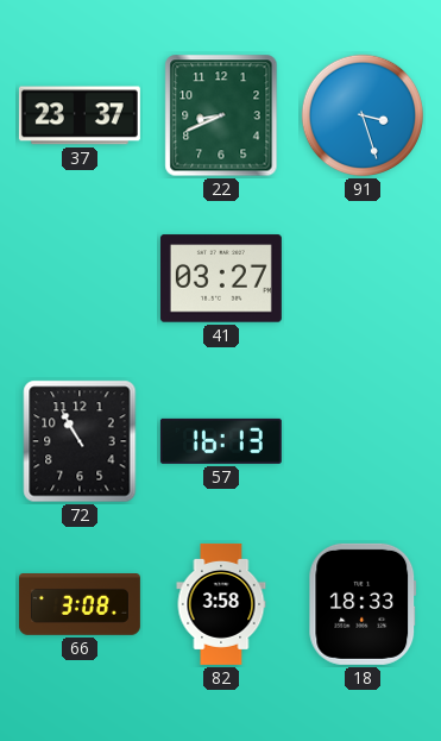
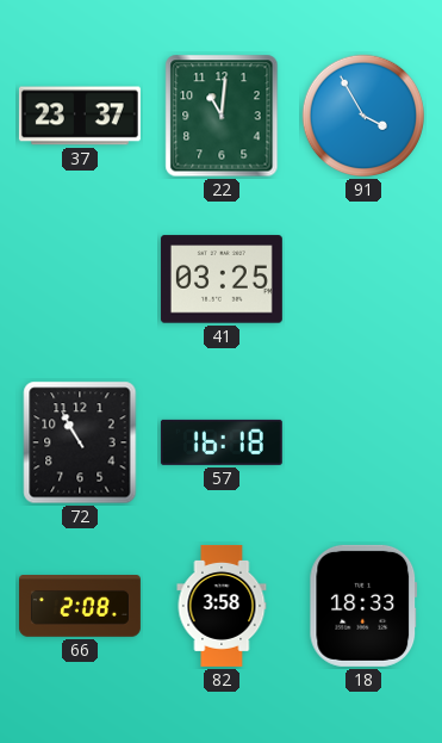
22: 8:41 -> 11:01 (222, 116)
91: 3:27 -> 3:55 (363, 116)
41: 03:27 -> 03:25 (222, 279)
57: 16:13 -> 16:18 (222, 442)
66: 3:08 -> 2:08 (80, 606)
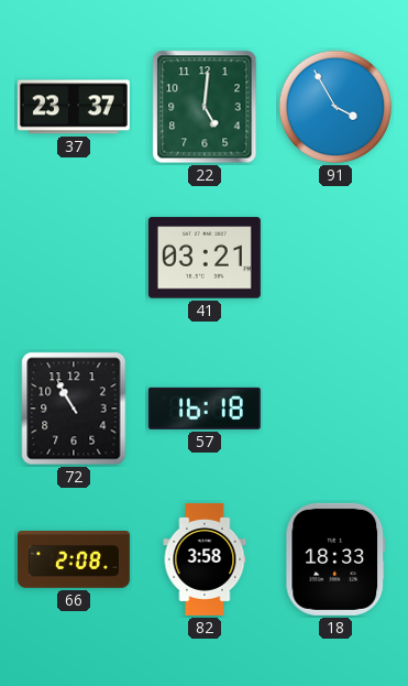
22: 11:01 -> 5:01 (205, 107)
41: 03:25 -> 03:21 (205, 258)
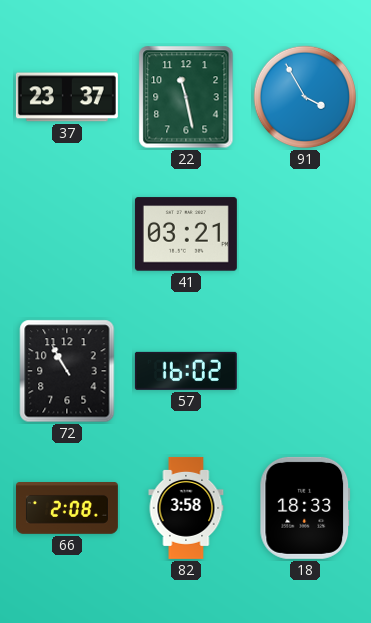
22: 5:01 -> 11:28 (186, 97)
57: 16:18 -> 16:02 (186, 371)
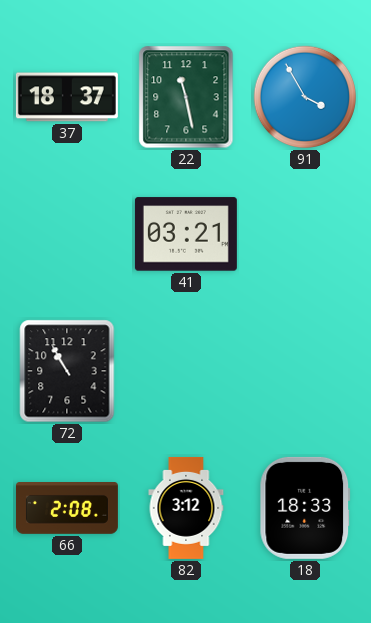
37: 23:37 -> 18:37 (67, 97)
57: 16:02 -> none (186, 371)
82: 3:58 -> 3:12 (186, 508)
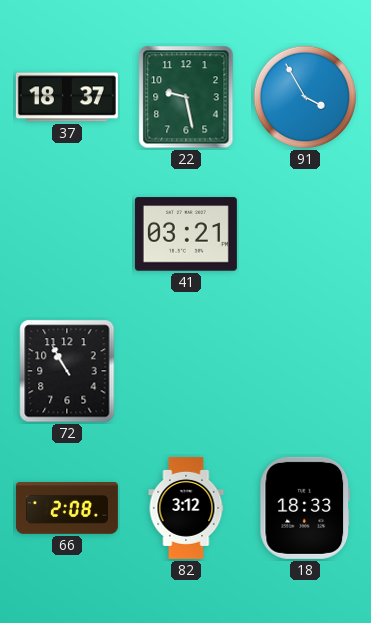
22: 11:28 -> 9:28 (186, 97)
